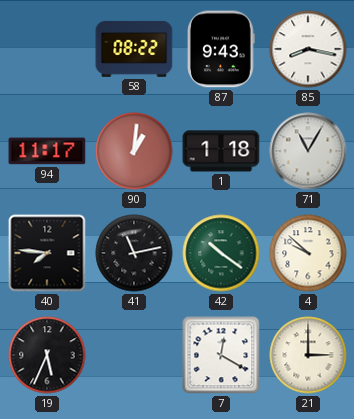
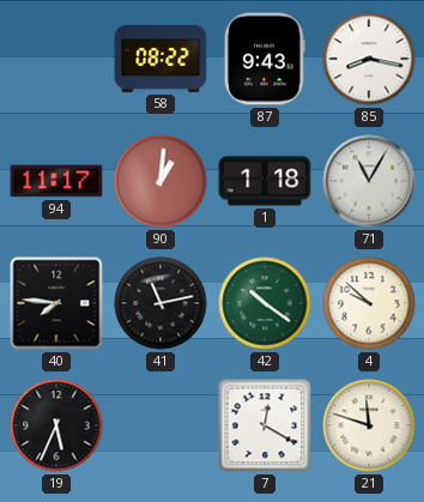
21: 3:00 -> 11:48 (369, 425)
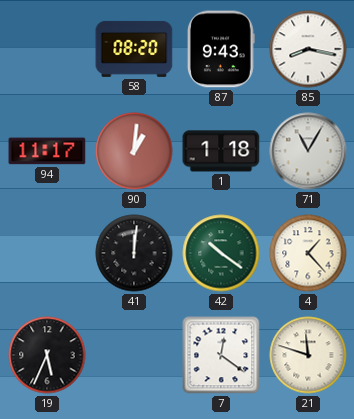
58: 08:22 -> 08:20 (134, 49)
40: 7:46 -> none (56, 303)
41: 11:13 -> 12:01 (134, 253)
4: 9:52 -> 1:23 (308, 253)
7: 12:20 -> 12:21 (221, 355)
